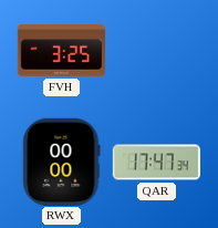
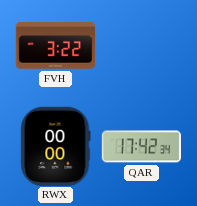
FVH: 3:25 -> 3:22 (55, 46)
QAR: 17:47 -> 17:42 (141, 147)
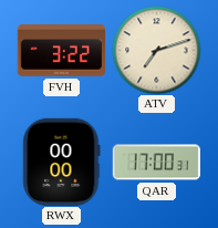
ATV: none -> 7:12 (156, 50)
QAR: 17:42 -> 17:00 (156, 163)
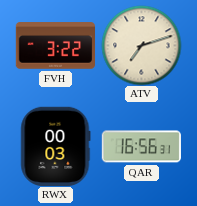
RWX: 00:00 -> 00:03 (56, 146)
QAR: 17:00 -> 16:56 (141, 147)
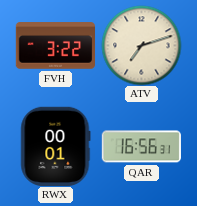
RWX: 00:03 -> 00:01 (56, 146)
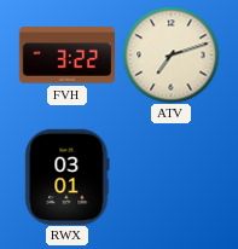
RWX: 00:01 -> 03:01 (68, 176)
QAR: 16:56 -> none (141, 147)
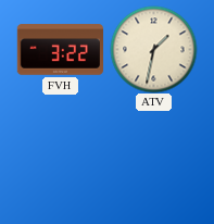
ATV: 7:12 -> 1:32 (153, 49)
RWX: 03:01 -> none (68, 176)
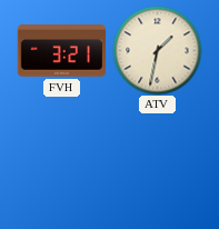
FVH: 3:22 -> 3:21 (61, 51)
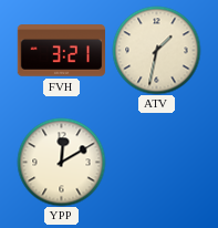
YPP: none -> 12:10 (61, 162)
